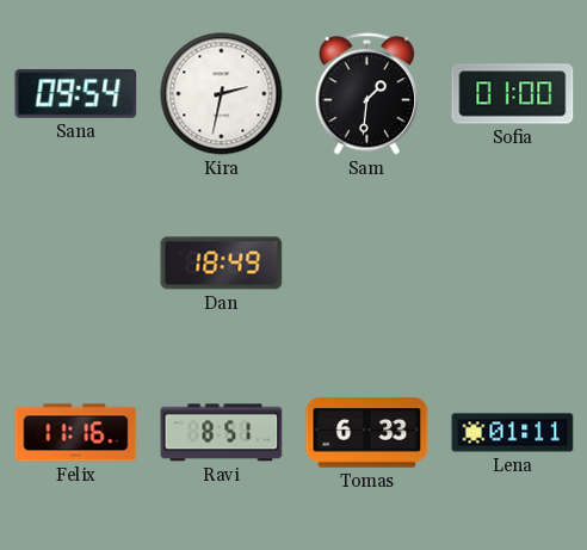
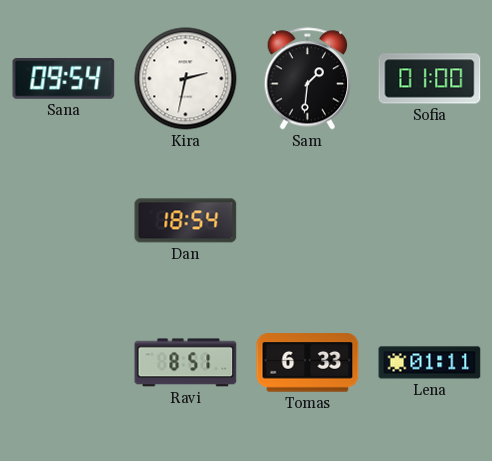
Dan: 18:49 -> 18:54 (186, 221)
Felix: 11:16 -> none (76, 433)
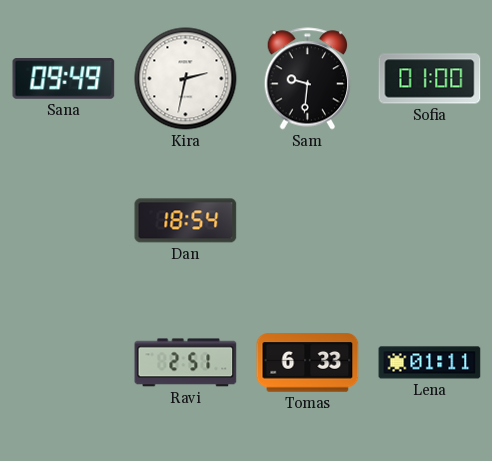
Sana: 09:54 -> 09:49 (64, 79)
Sam: 1:31 -> 9:31 (308, 79)
Ravi: 8:51 -> 2:51 (186, 363)
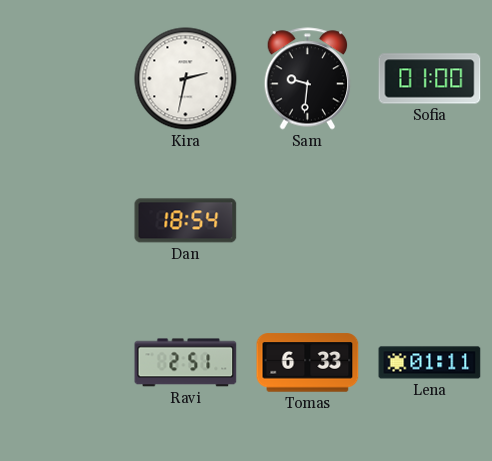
Sana: 09:49 -> none (64, 79)
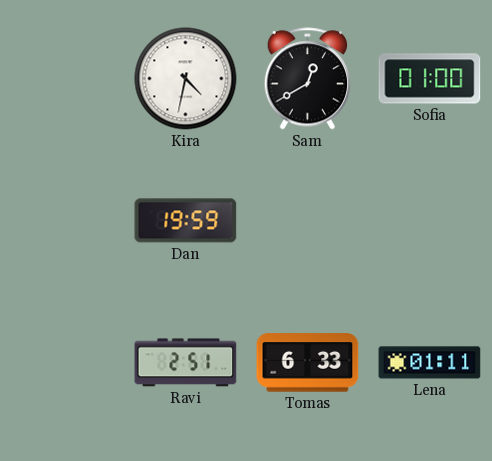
Kira: 2:32 -> 4:32 (186, 79)
Sam: 9:31 -> 12:40 (308, 79)
Dan: 18:54 -> 19:59 (186, 221)
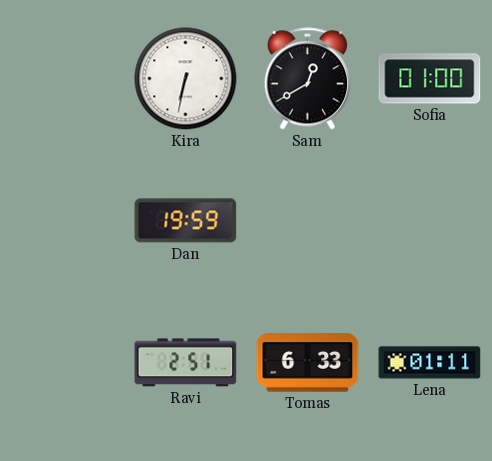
Kira: 4:32 -> 6:32 (186, 79)
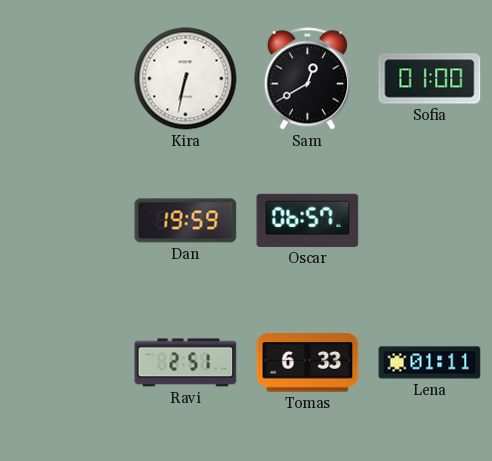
Oscar: none -> 06:57 (308, 220)
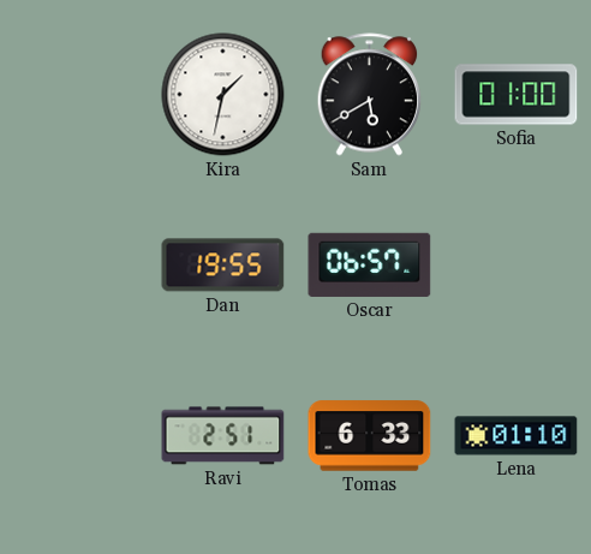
Kira: 6:32 -> 1:32 (223, 95)
Sam: 12:40 -> 5:40 (370, 95)
Dan: 19:59 -> 19:55 (223, 266)
Lena: 01:11 -> 01:10 (517, 436)
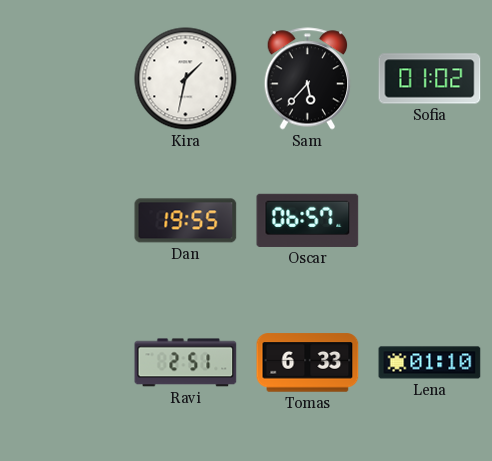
Sam: 5:40 -> 5:37 (308, 79)
Sofia: 01:00 -> 01:02 (430, 79)
